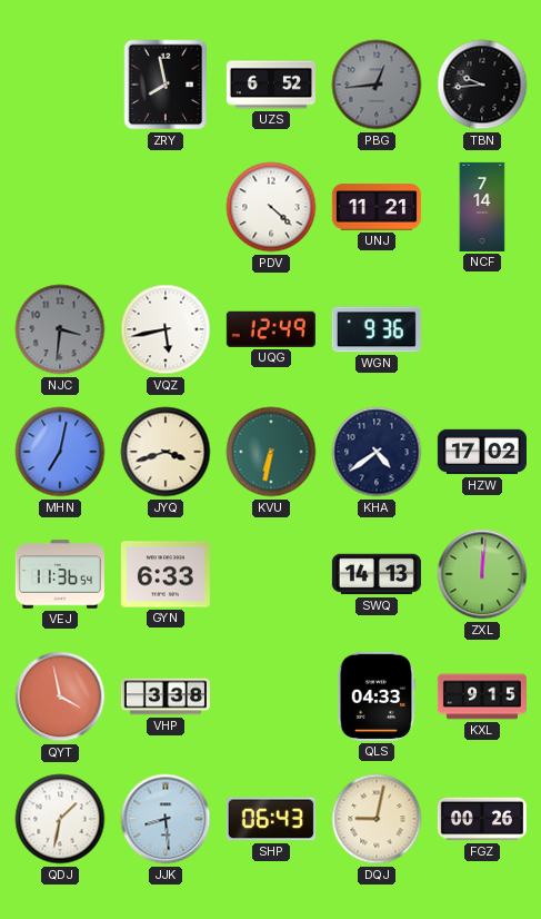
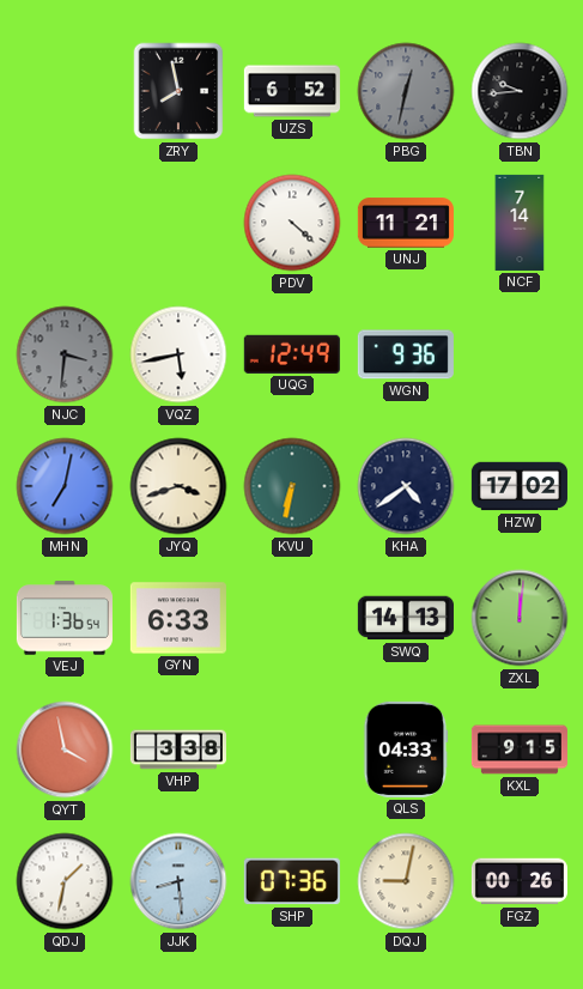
PBG: 12:44 -> 12:32 (406, 91)
VEJ: 11:36 -> 1:36 (65, 618)
SHP: 06:43 -> 07:36 (292, 881)
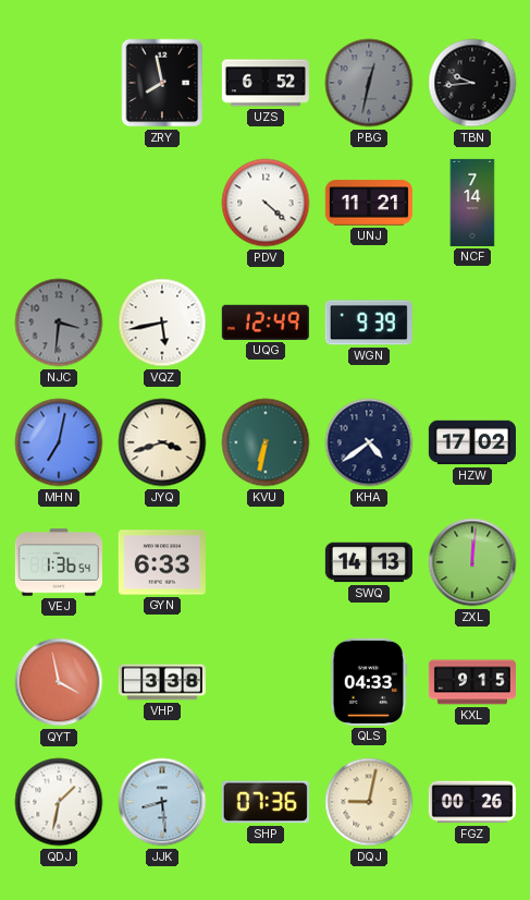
WGN: 9:36 -> 9:39 (369, 323)
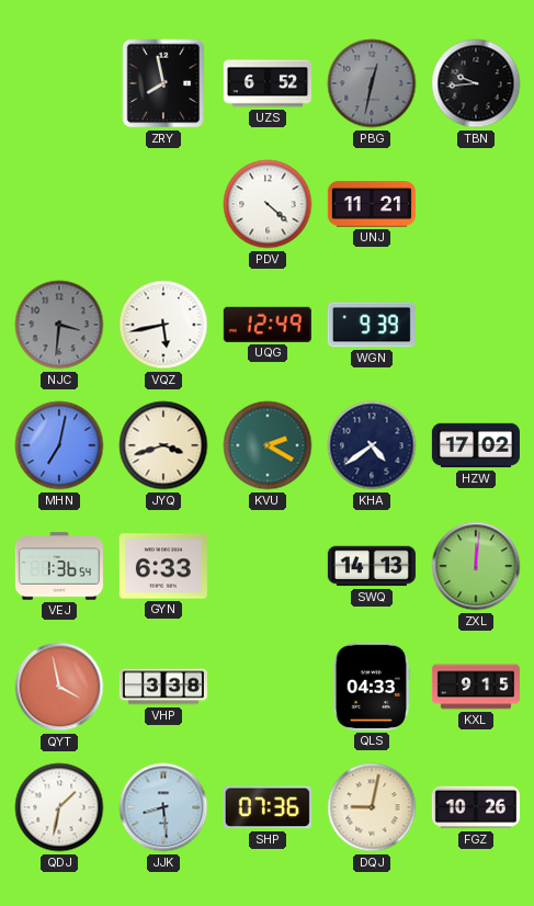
NCF: 7:14 -> none (472, 203)
KVU: 6:32 -> 2:20 (268, 445)
FGZ: 00:26 -> 10:26 (476, 807)
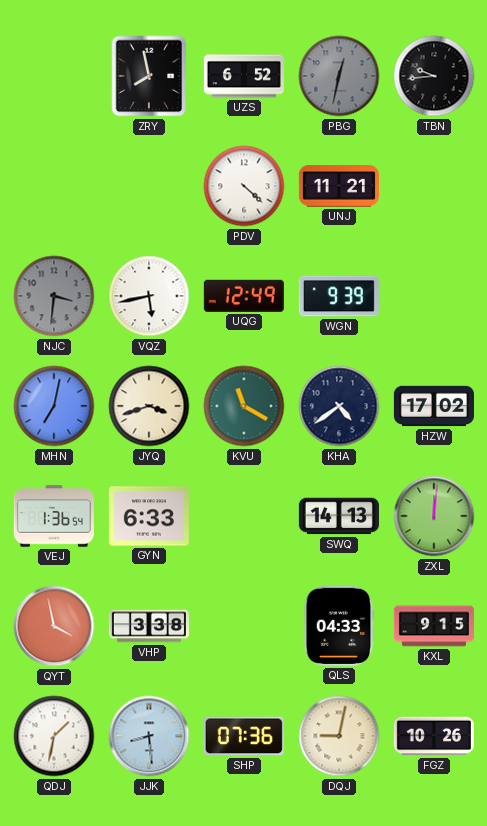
KVU: 2:20 -> 11:20 (244, 406)
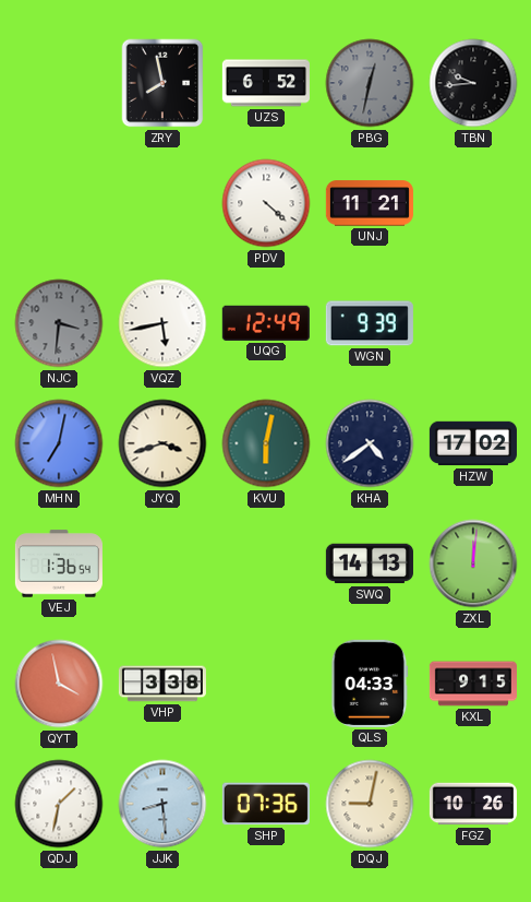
KVU: 11:20 -> 6:02 (266, 443)
GYN: 6:33 -> none (149, 516)
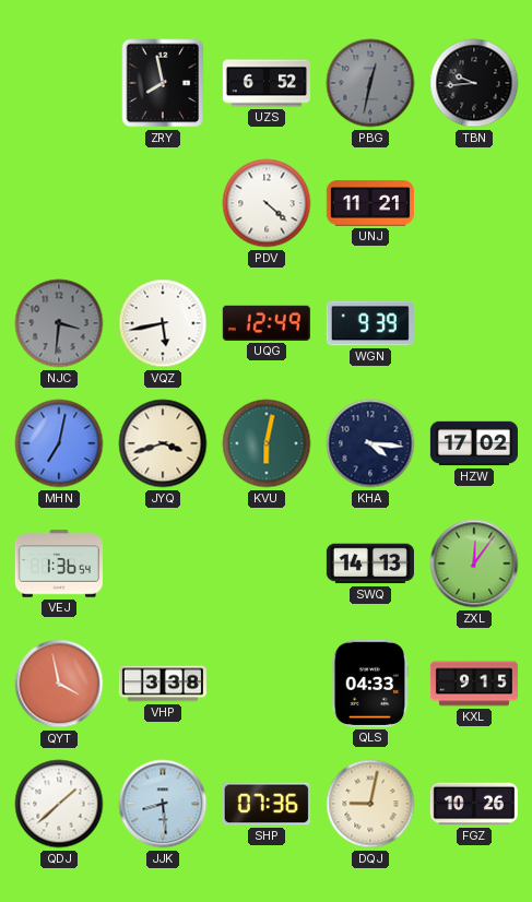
KHA: 4:39 -> 4:16 (370, 443)
ZXL: 12:01 -> 12:06 (474, 563)
QDJ: 1:32 -> 1:38 (59, 804)
